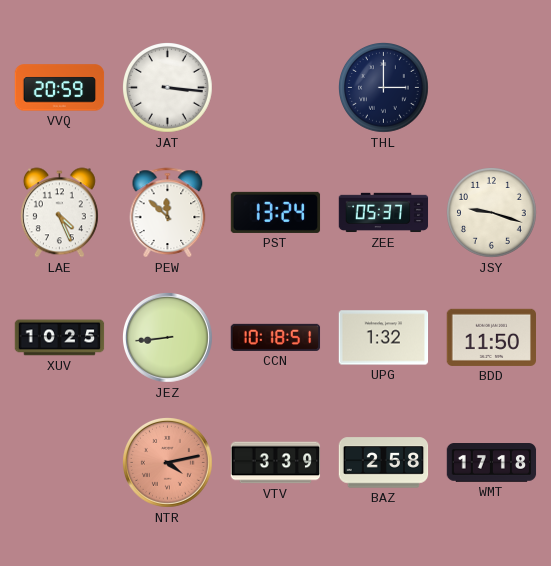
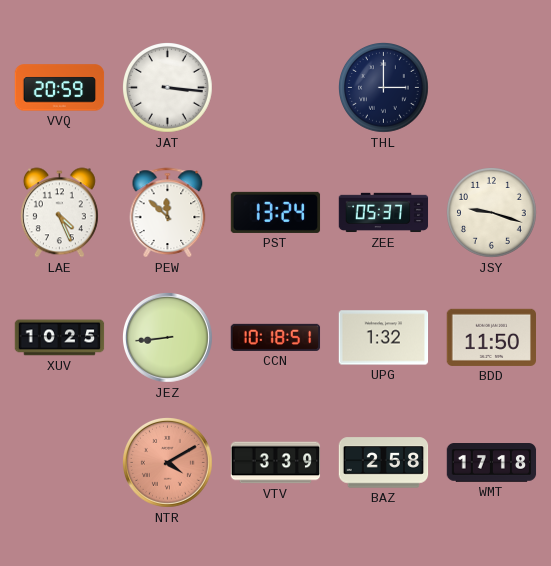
NTR: 4:13 -> 4:10 (168, 463)
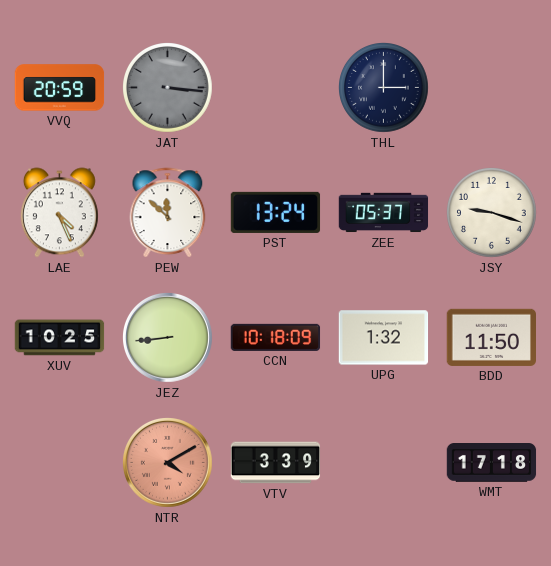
JAT dial: white -> grey (168, 88)
CCN: 10:18:51 -> 10:18:09 (276, 337)
BAZ: 2:58 -> none (384, 463)
